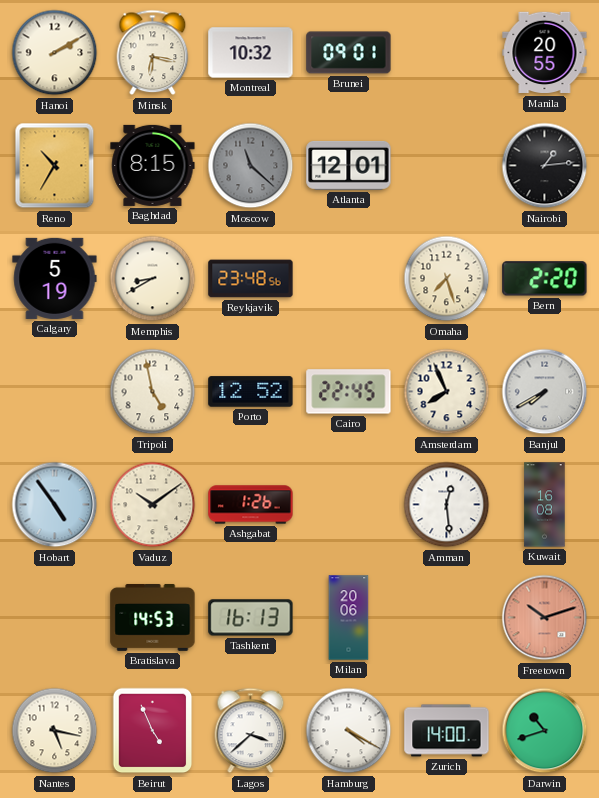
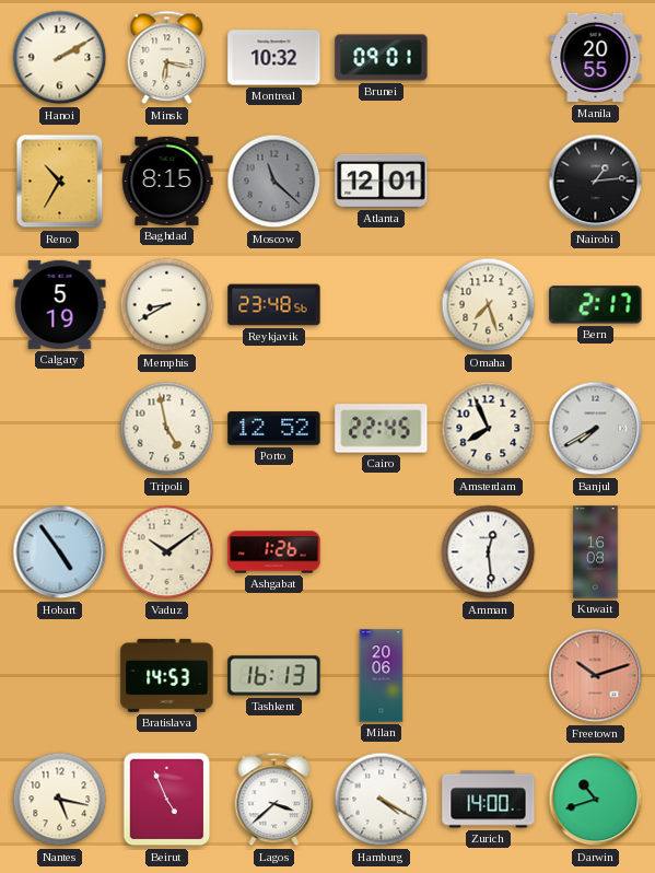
Bern: 2:20 -> 2:17 (596, 305)
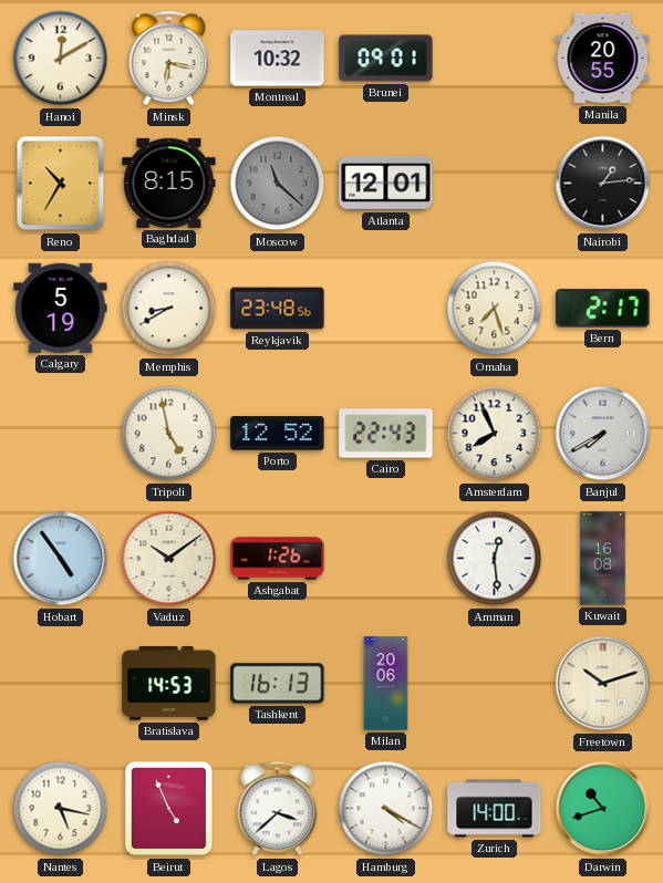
Hanoi: 2:10 -> 12:10 (61, 59)
Cairo: 22:45 -> 22:43 (386, 434)
Freetown dial: salmon -> cream (603, 684)
